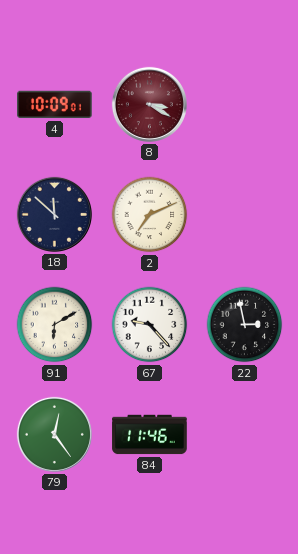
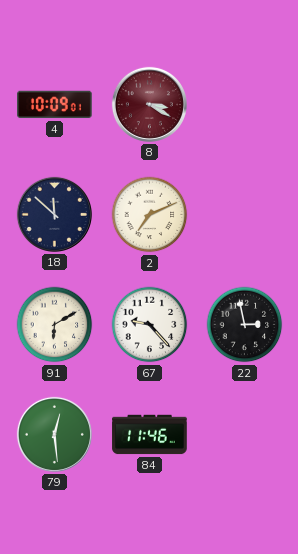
79: 12:24 -> 12:29 (54, 434)
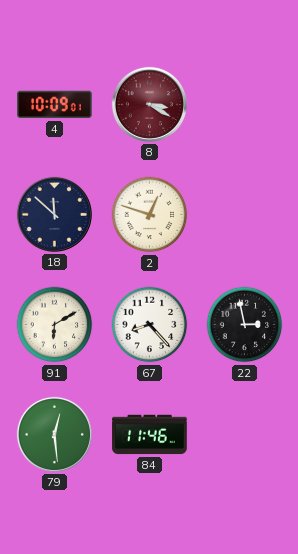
2: 7:11 -> 12:48 (150, 215)
67: 9:23 -> 8:23 (150, 325)
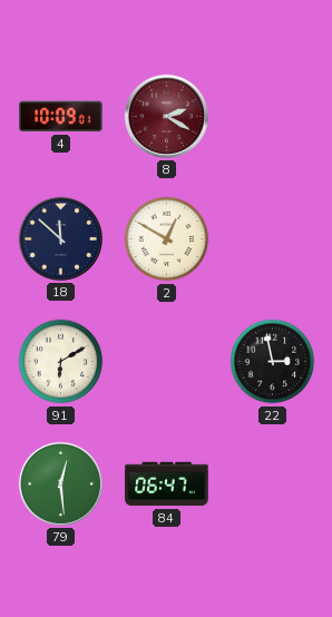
8: 3:20 -> 2:20 (166, 116)
2: 12:48 -> 12:50 (167, 239)
67: 8:23 -> none (150, 325)
84: 11:46 -> 06:47 (167, 484)
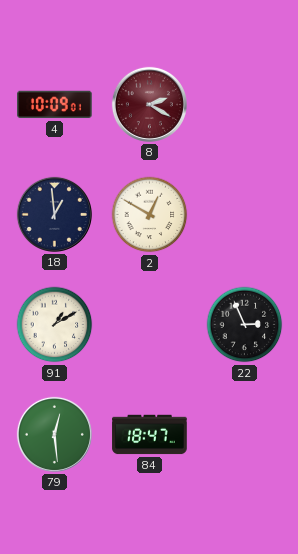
18: 11:52 -> 12:59 (54, 214)
91: 6:10 -> 1:10 (55, 325)
22: 2:58 -> 2:56 (245, 325)
84: 06:47 -> 18:47 (150, 435)
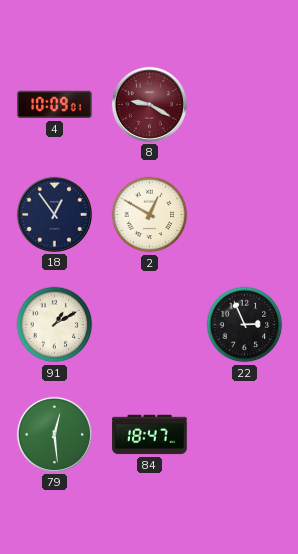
8: 2:20 -> 9:20 (149, 104)
18: 12:59 -> 12:54 (54, 214)
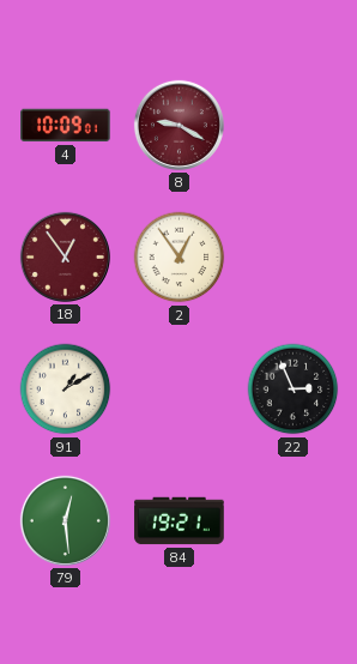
18 dial: navy -> burgundy (65, 256)
2: 12:50 -> 12:54 (180, 258)
84: 18:47 -> 19:21 (180, 521)
